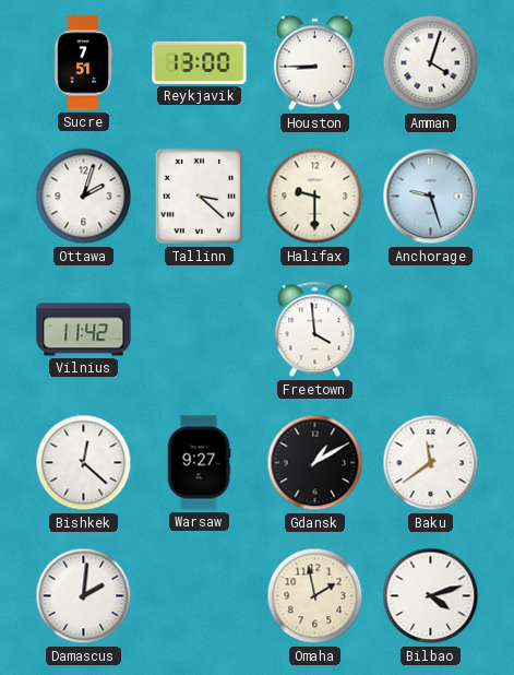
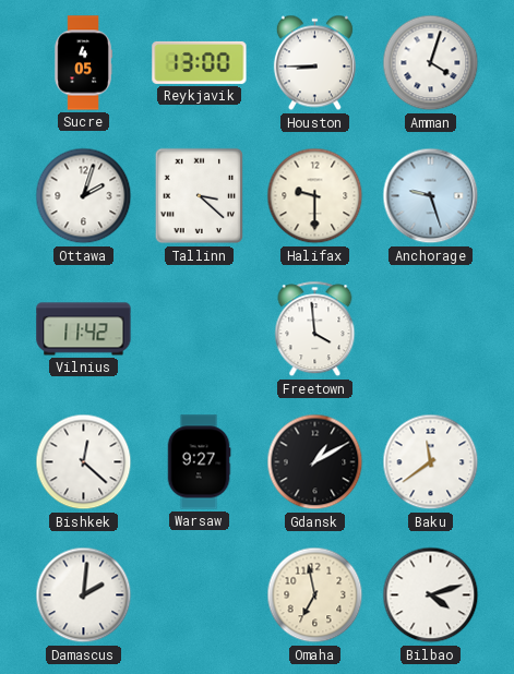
Sucre: 7:51 -> 4:05 (83, 63)
Omaha: 1:58 -> 6:58 (315, 595)
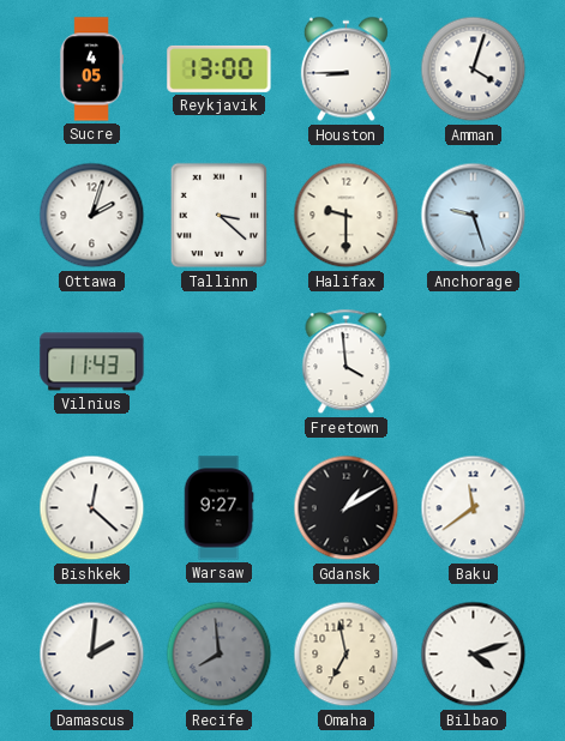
Vilnius: 11:42 -> 11:43 (92, 362)
Recife: none -> 7:59 (220, 655)
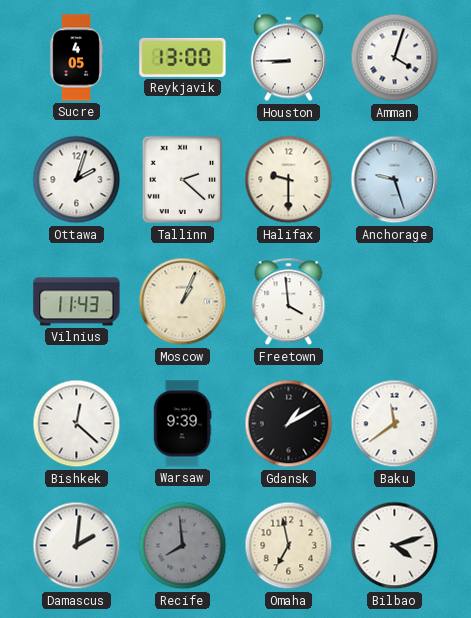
Tallinn: 3:22 -> 2:22 (182, 180)
Moscow: none -> 1:04 (183, 302)
Warsaw: 9:27 -> 9:39 (182, 424)
